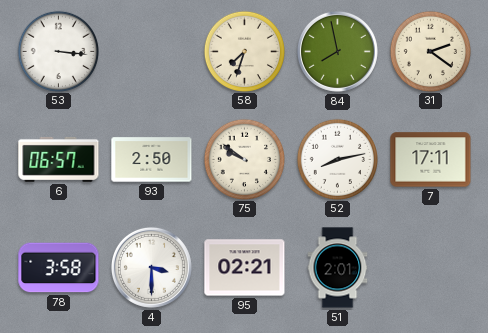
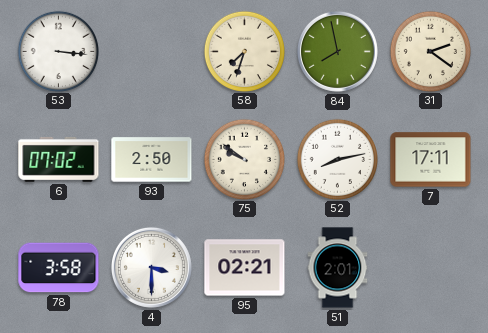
6: 06:57 -> 07:02 (59, 159)
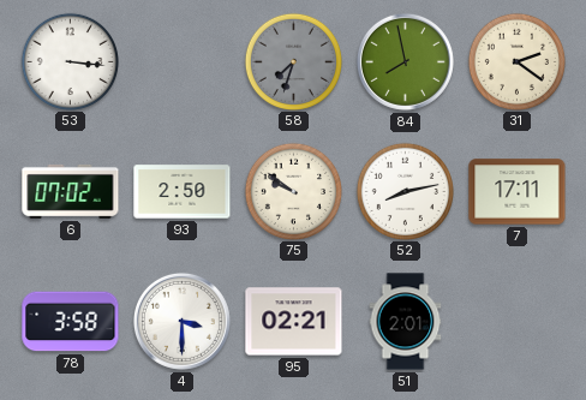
58 dial: cream -> grey (293, 61)
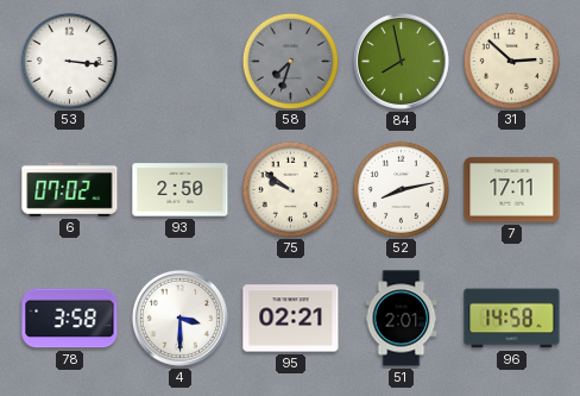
31: 2:21 -> 2:52 (511, 61)
96: none -> 14:58 (512, 319)
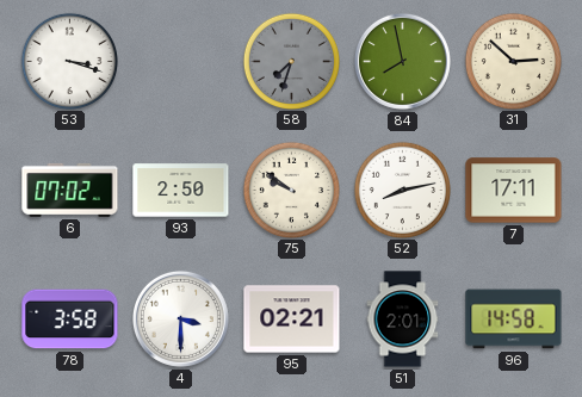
53: 3:16 -> 3:18 (69, 61)
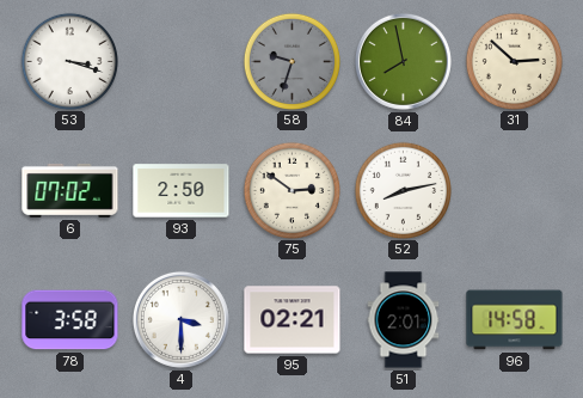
58: 7:33 -> 9:33 (291, 61)
75: 9:51 -> 2:51 (291, 190)
7: 17:11 -> none (514, 191)
